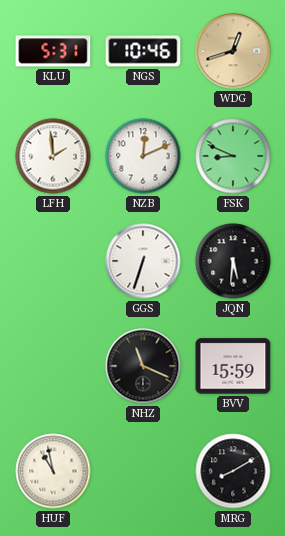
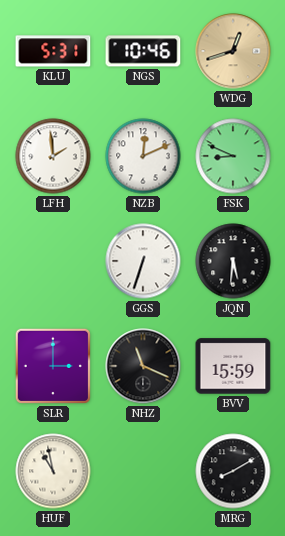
SLR: none -> 3:00 (53, 366)
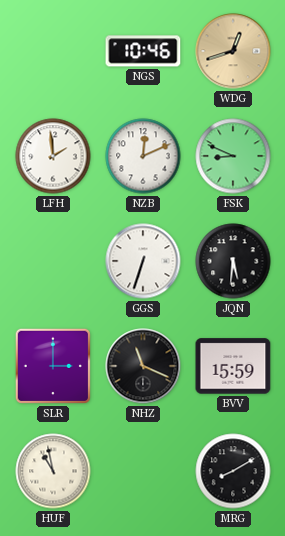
KLU: 5:31 -> none (53, 51)
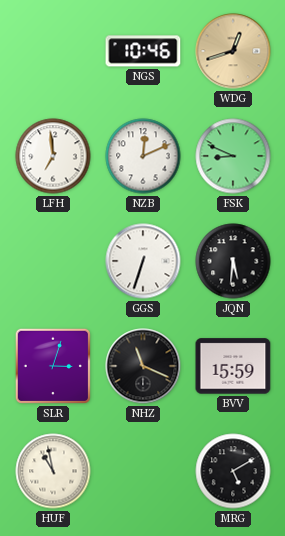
LFH: 1:59 -> 6:59 (53, 156)
SLR: 3:00 -> 3:03 (53, 366)
MRG: 8:10 -> 5:10 (233, 471)
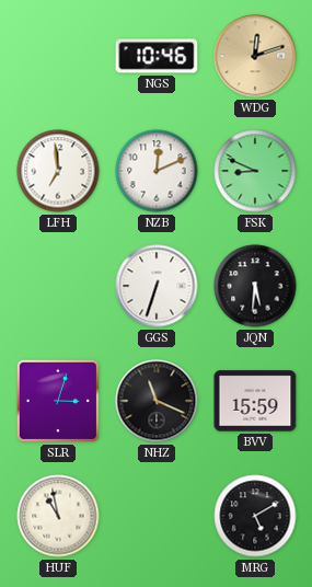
WDG: 12:42 -> 12:12 (255, 56)
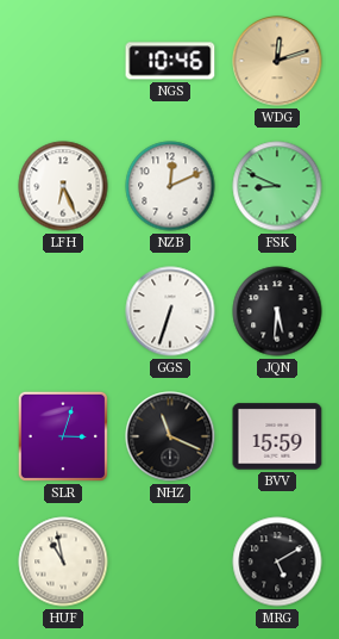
LFH: 6:59 -> 6:26 (63, 186)
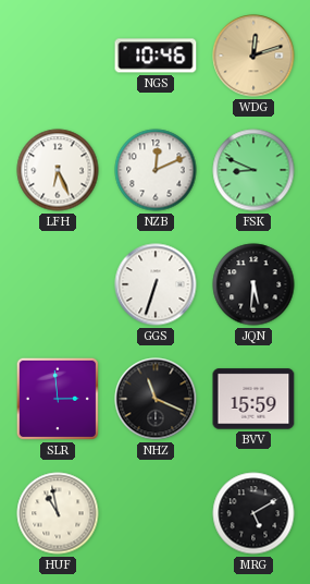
SLR: 3:03 -> 2:59 (58, 399)
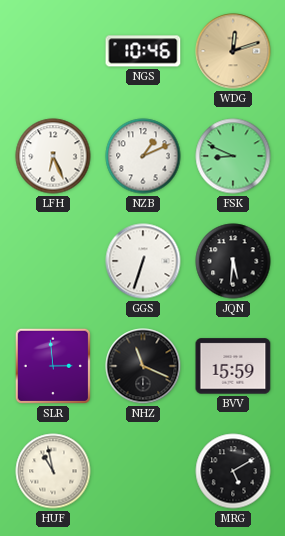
NZB: 12:11 -> 1:11 (143, 156)
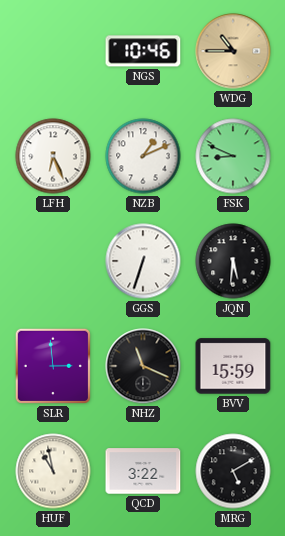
WDG: 12:12 -> 10:45 (233, 51)
QCD: none -> 3:22 (143, 471)
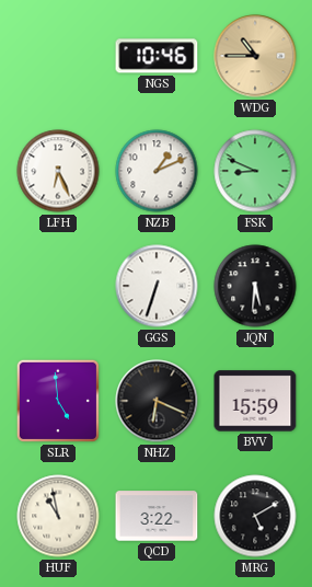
SLR: 2:59 -> 4:59 (58, 401)
NHZ: 11:19 -> 6:19 (157, 401)
